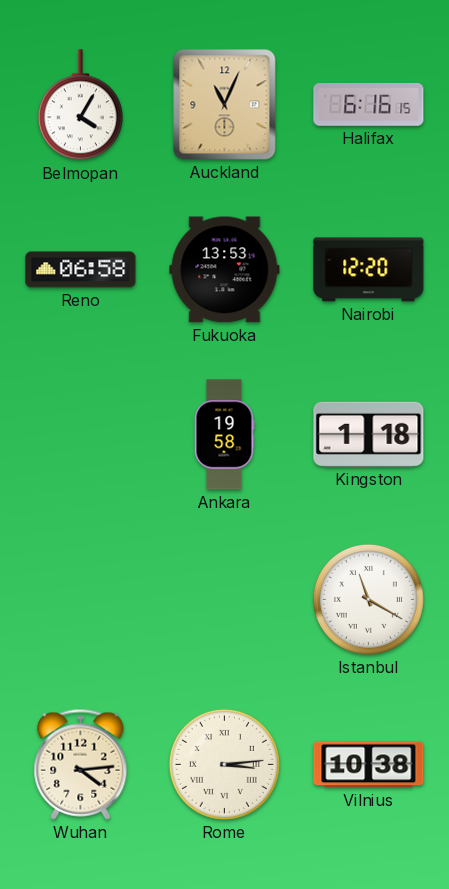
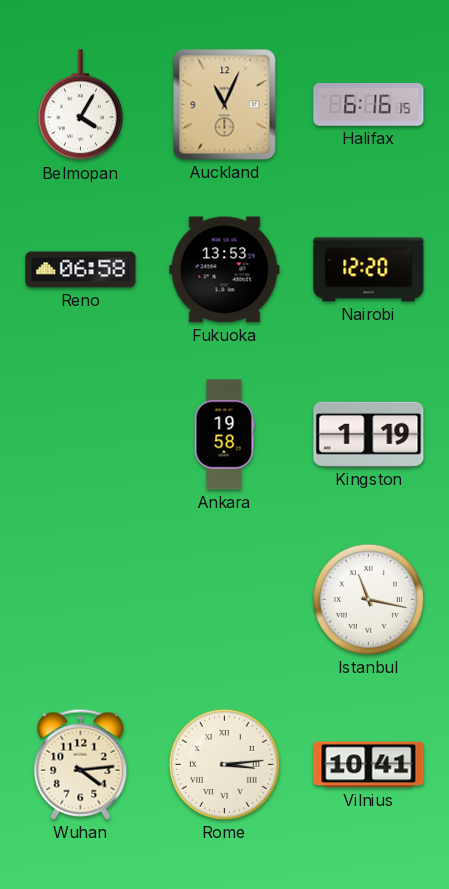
Kingston: 1:18 -> 1:19 (369, 434)
Istanbul: 11:20 -> 11:17 (368, 599)
Vilnius: 10:38 -> 10:41 (369, 765)
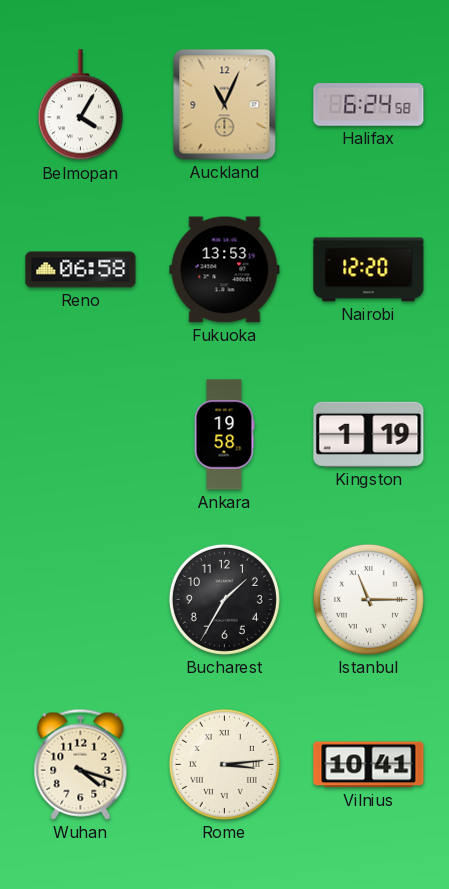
Halifax: 6:16 -> 6:24 (369, 105)
Bucharest: none -> 1:35 (224, 599)
Istanbul: 11:17 -> 11:15 (368, 599)
Wuhan: 4:14 -> 4:18 (81, 764)
